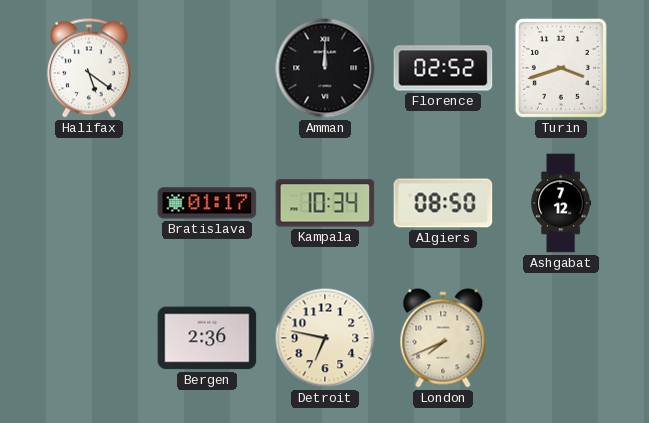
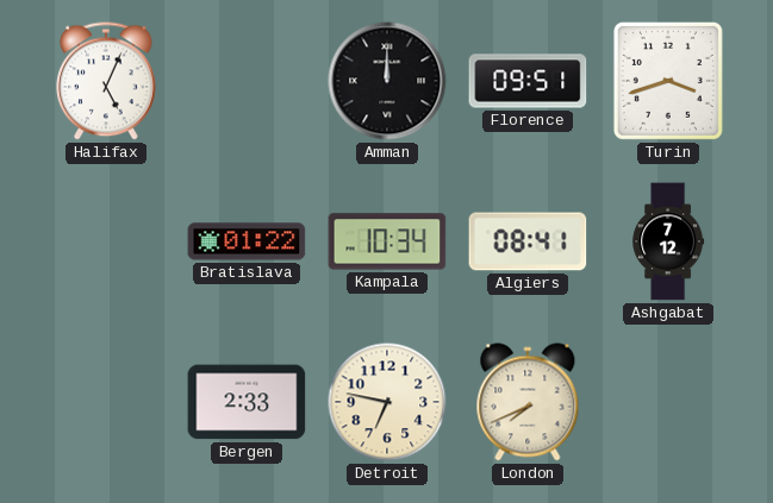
Halifax: 5:21 -> 5:04 (106, 81)
Florence: 02:52 -> 09:51 (528, 81)
Bratislava: 01:17 -> 01:22 (247, 241)
Algiers: 08:50 -> 08:41 (528, 241)
Bergen: 2:36 -> 2:33 (247, 402)
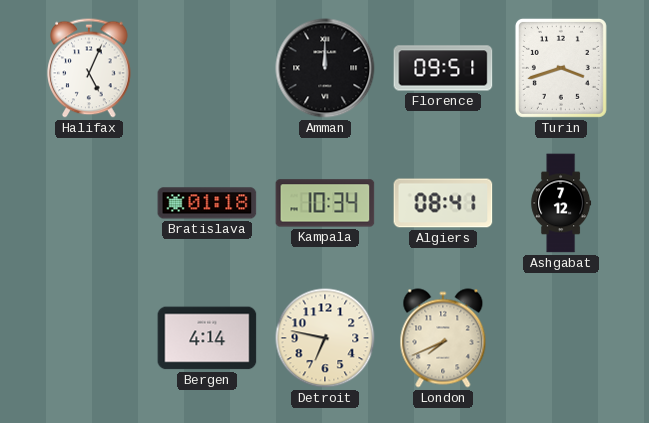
Bratislava: 01:22 -> 01:18 (207, 203)
Bergen: 2:33 -> 4:14 (207, 338)
